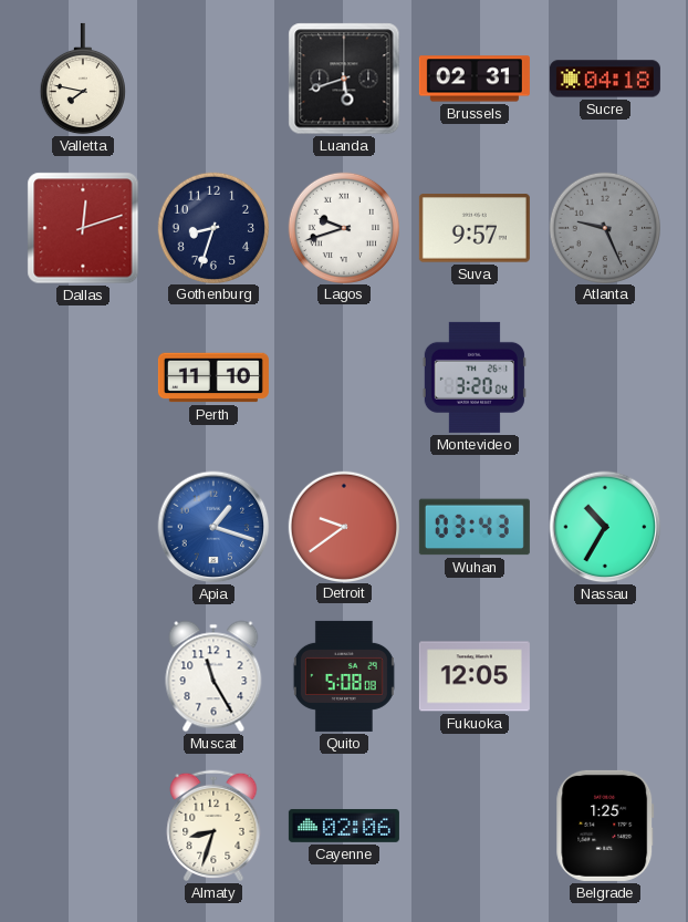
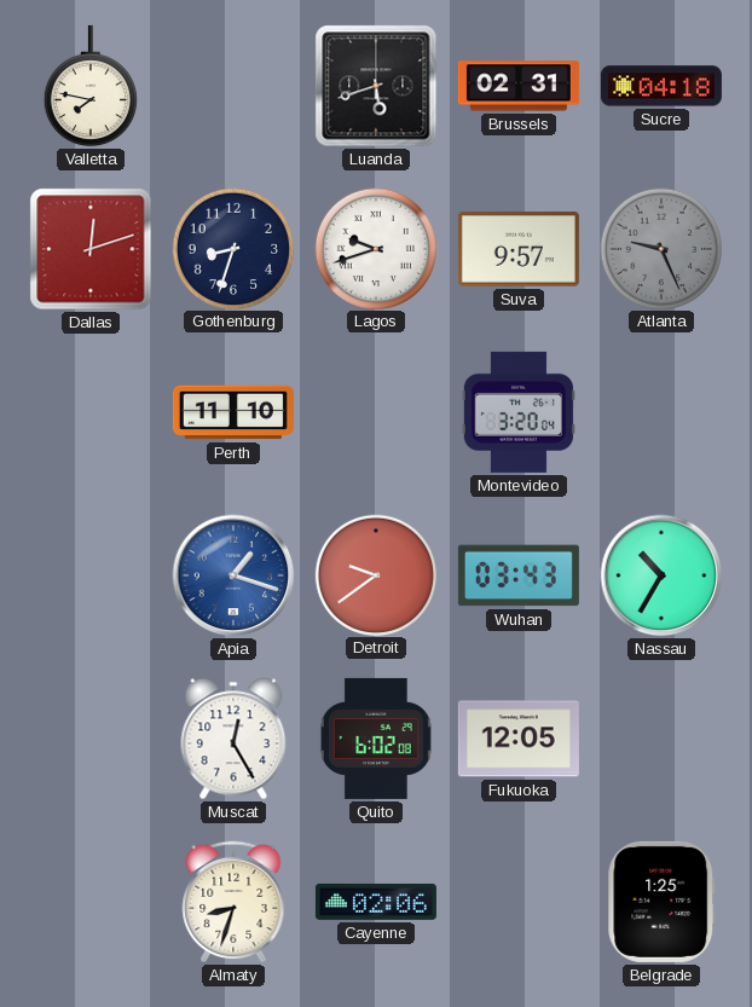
Muscat: 11:25 -> 12:25 (233, 739)
Quito: 5:08 -> 6:02 (376, 739)
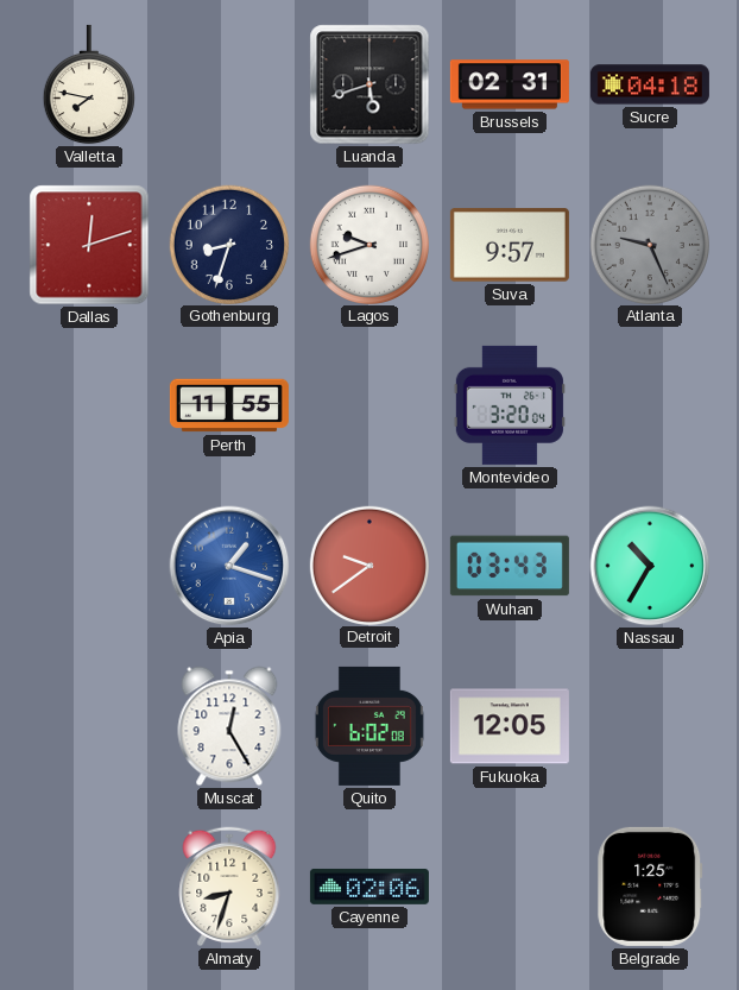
Perth: 11:10 -> 11:55 (229, 405)
